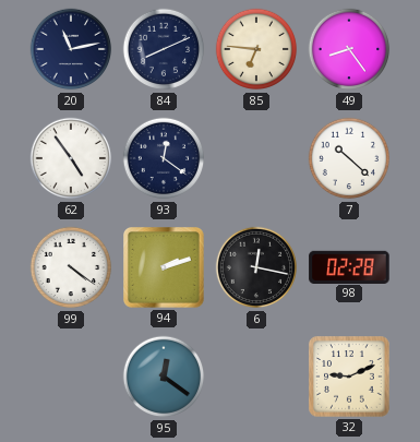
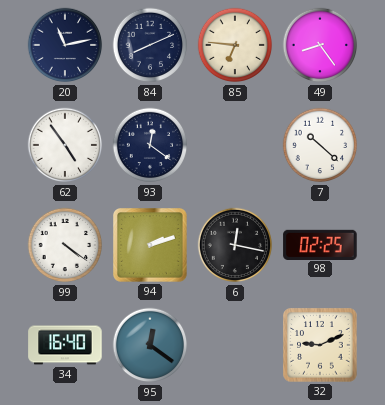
98: 02:28 -> 02:25 (320, 244)
34: none -> 16:40 (65, 345)
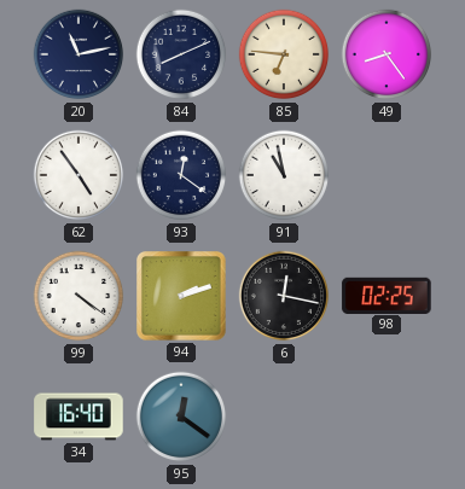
91: none -> 10:58 (284, 175)
7: 10:22 -> none (320, 145)
32: 9:11 -> none (320, 345)
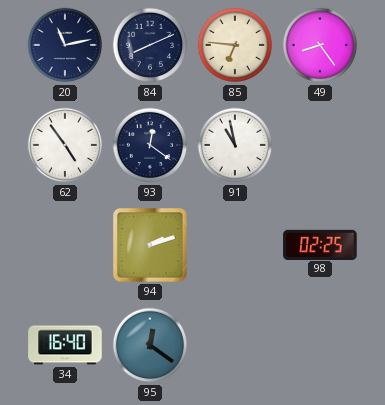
99: 4:21 -> none (79, 296)
6: 12:17 -> none (284, 296)
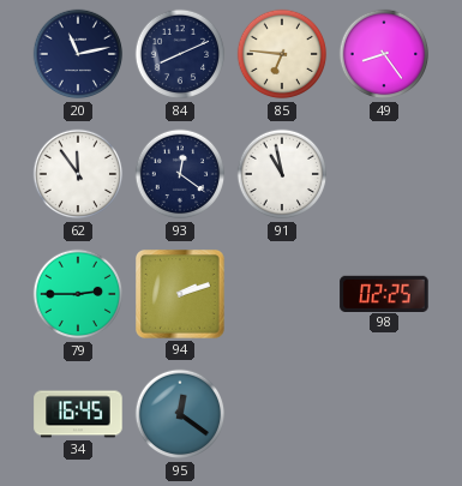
62: 4:54 -> 11:54 (78, 174)
79: none -> 2:45 (78, 294)
34: 16:40 -> 16:45 (78, 414)
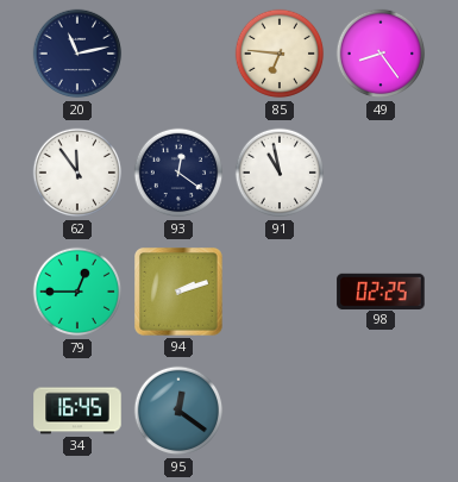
84: 8:11 -> none (180, 54)
79: 2:45 -> 12:45 (77, 292)
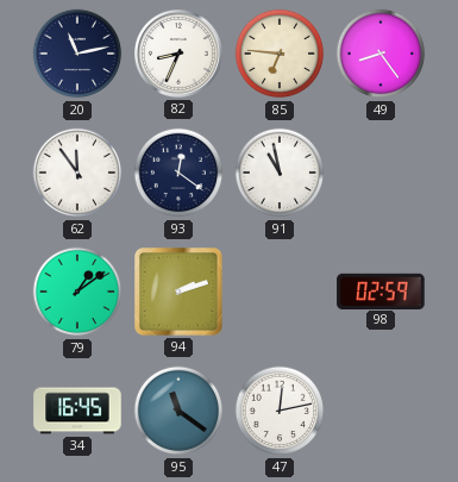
82: none -> 8:34 (180, 55)
79: 12:45 -> 1:09 (77, 292)
98: 02:25 -> 02:59 (381, 290)
95: 12:21 -> 11:21 (178, 411)
47: none -> 12:13 (280, 411)
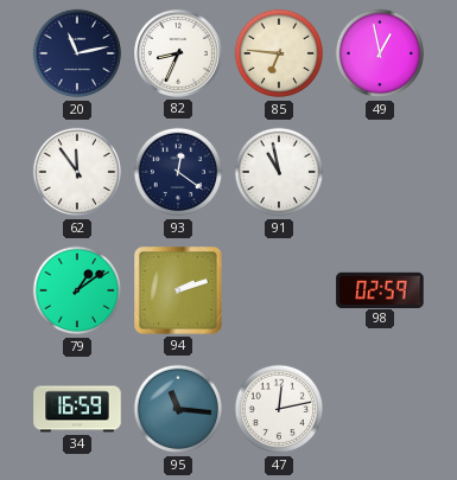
49: 8:24 -> 12:58 (380, 53)
34: 16:45 -> 16:59 (77, 409)
95: 11:21 -> 11:16 (178, 409)
